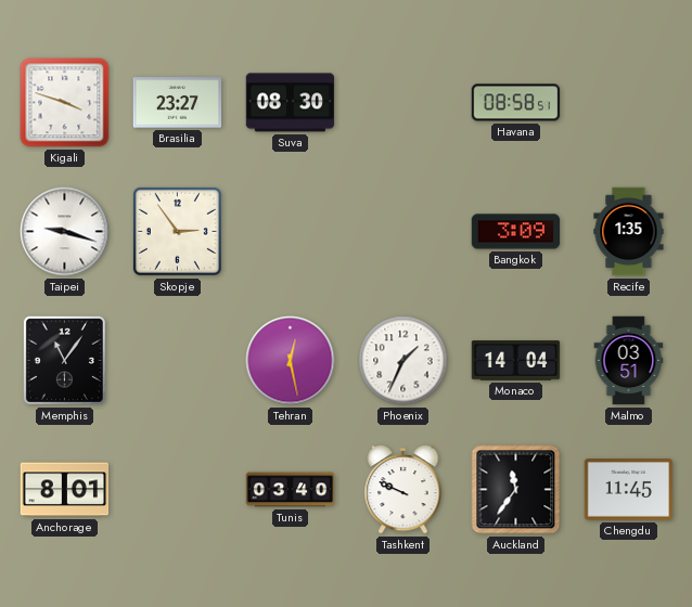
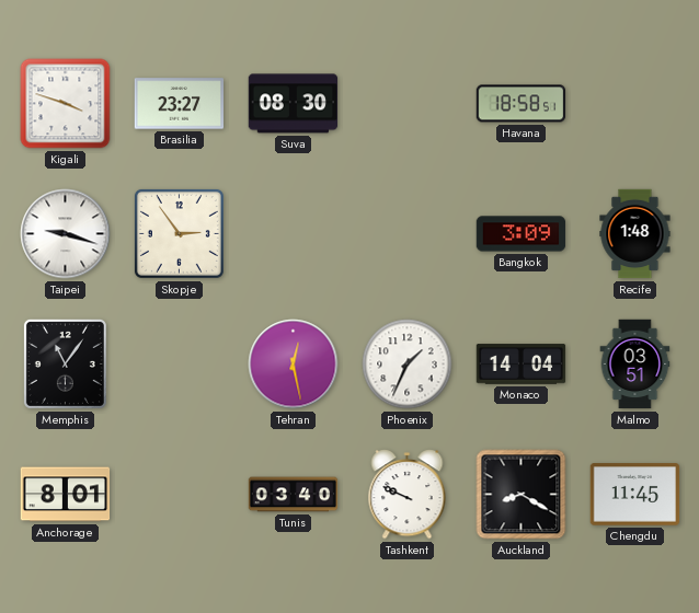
Havana: 08:58 -> 18:58 (522, 104)
Recife: 1:35 -> 1:48 (635, 234)
Auckland: 11:36 -> 8:20 (522, 495)
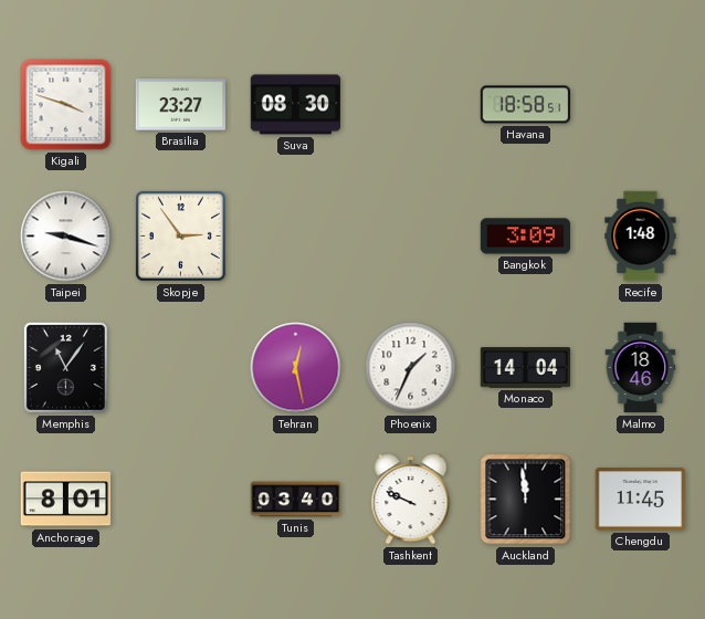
Malmo: 03:51 -> 18:46 (641, 368)
Auckland: 8:20 -> 11:59 (526, 500)
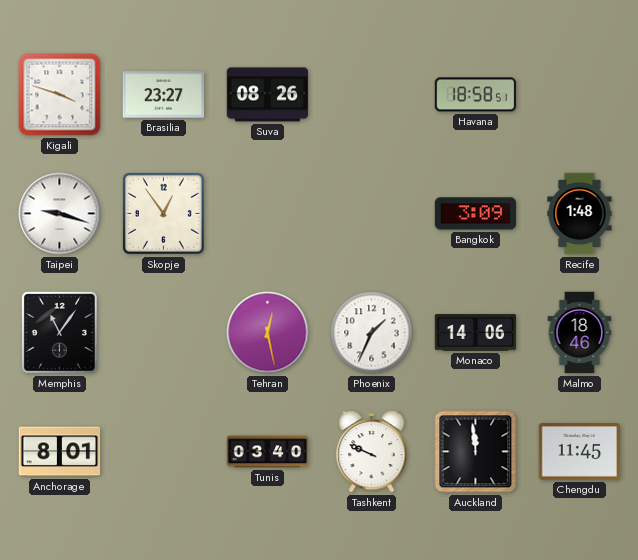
Suva: 08:30 -> 08:26 (268, 95)
Skopje: 2:54 -> 12:54 (163, 213)
Monaco: 14:04 -> 14:06 (476, 333)
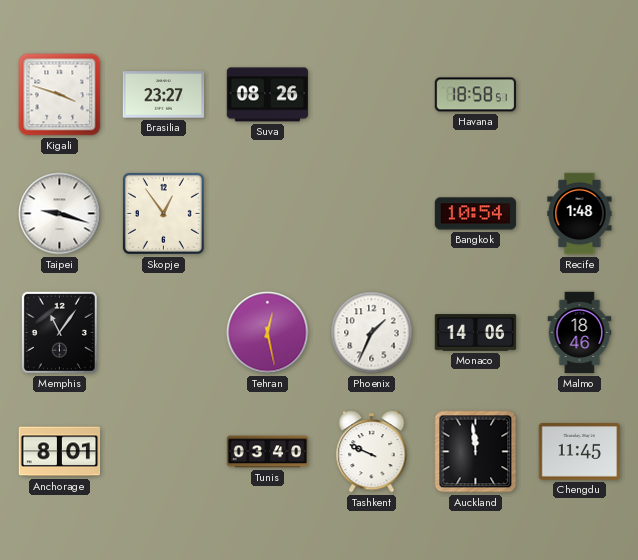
Bangkok: 3:09 -> 10:54 (476, 214)
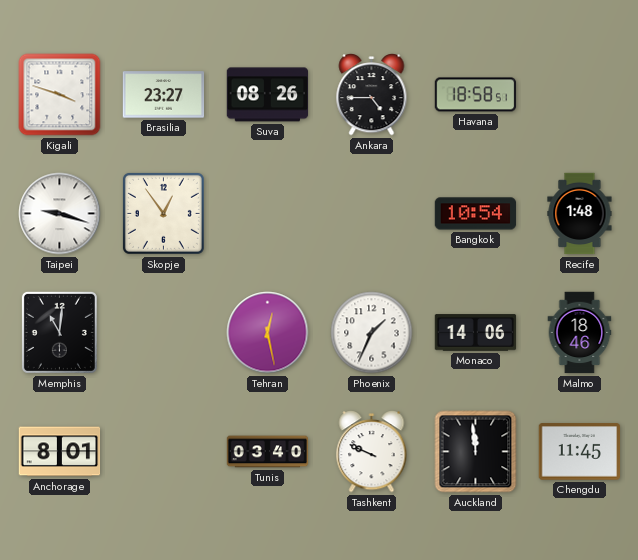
Ankara: none -> 4:45 (372, 95)
Memphis: 11:06 -> 11:01 (59, 332)
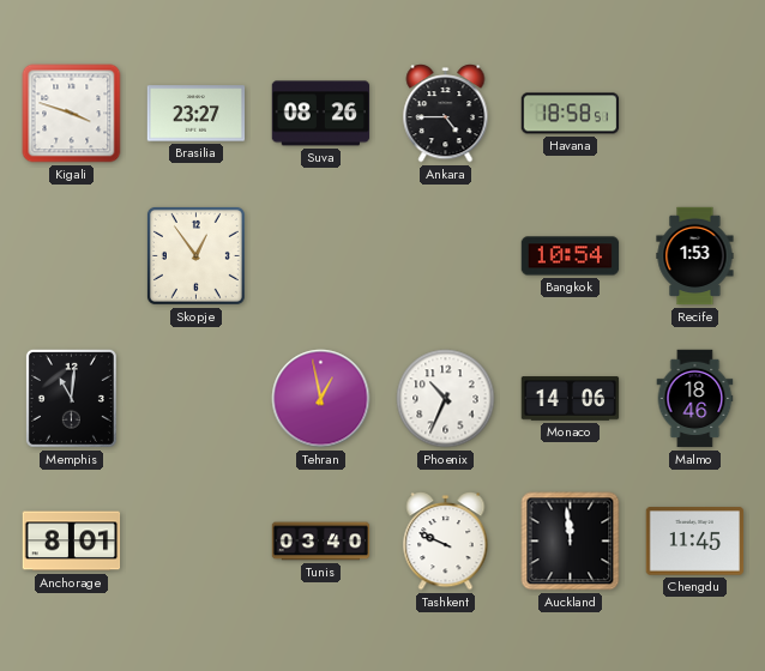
Taipei: 9:18 -> none (60, 214)
Recife: 1:48 -> 1:53 (695, 256)
Tehran: 12:28 -> 12:58 (321, 399)
Phoenix: 1:34 -> 10:34 (446, 399)
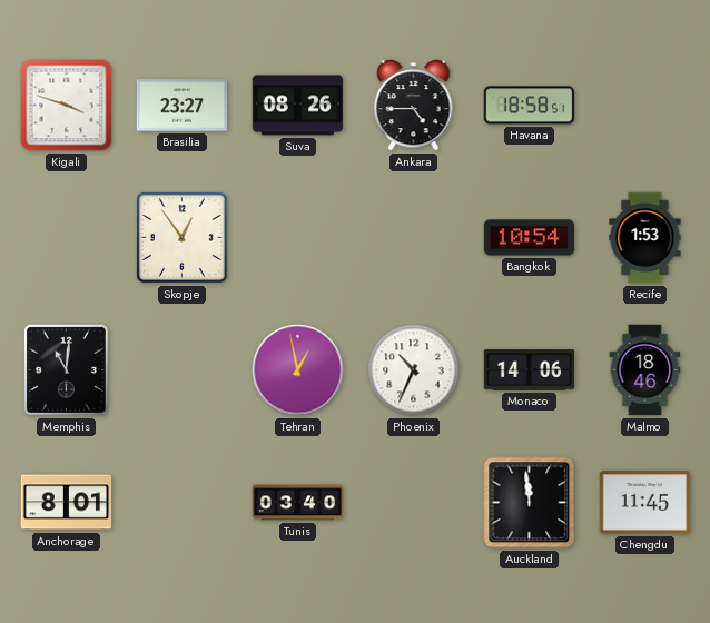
Tashkent: 9:49 -> none (446, 542)
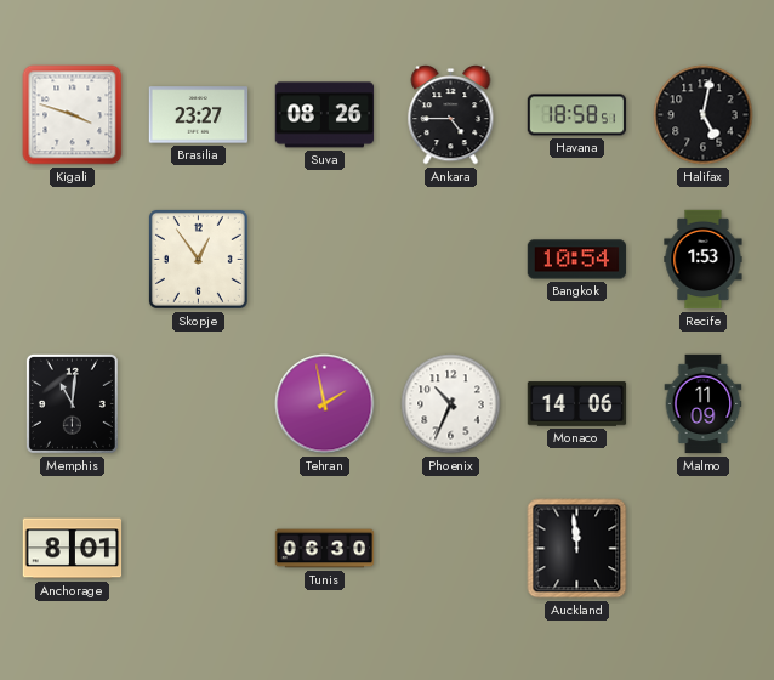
Halifax: none -> 5:02 (704, 115)
Tehran: 12:58 -> 1:58 (325, 404)
Malmo: 18:46 -> 11:09 (704, 404)
Tunis: 03:40 -> 06:30 (325, 549)
Chengdu: 11:45 -> none (645, 503)
